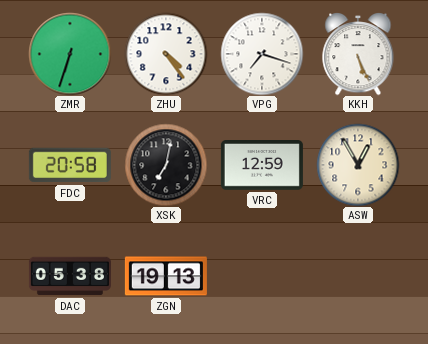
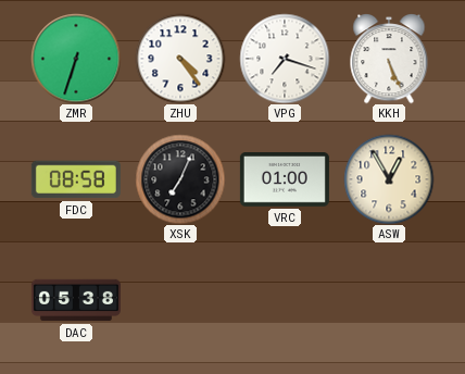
FDC: 20:58 -> 08:58 (76, 179)
XSK: 7:02 -> 7:04 (180, 179)
VRC: 12:59 -> 01:00 (285, 180)
ZGN: 19:13 -> none (166, 276)
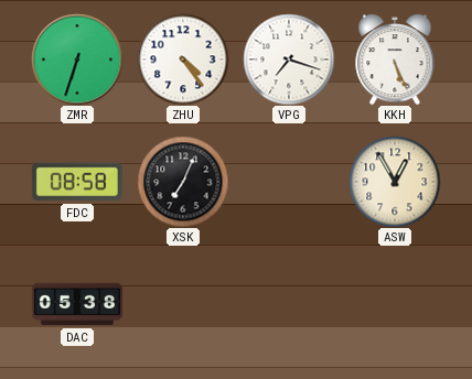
VRC: 01:00 -> none (285, 180)
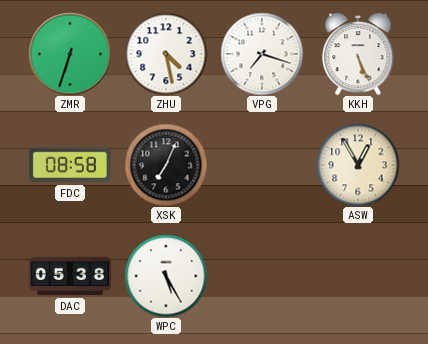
ZHU: 4:24 -> 4:28 (166, 54)
WPC: none -> 5:25 (166, 276)
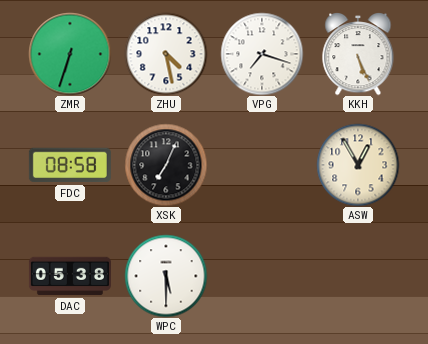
WPC: 5:25 -> 5:30 (166, 276)
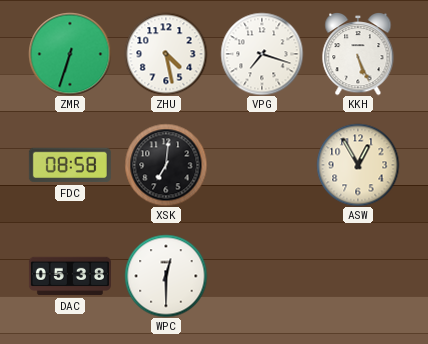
XSK: 7:04 -> 7:01 (166, 165)
WPC: 5:30 -> 12:30 (166, 276)
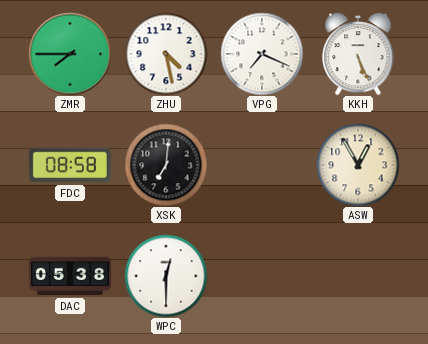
ZMR: 6:33 -> 7:45 (70, 54)
VPG: 7:18 -> 7:19 (262, 54)
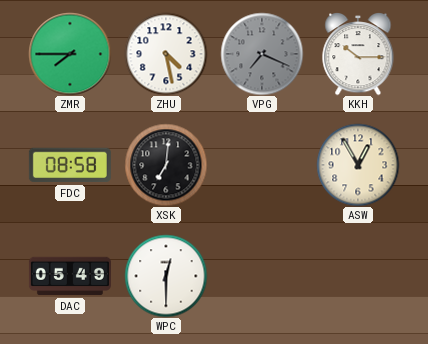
VPG dial: white -> grey (262, 54)
KKH: 5:26 -> 10:15 (358, 54)
DAC: 05:38 -> 05:49 (70, 276)
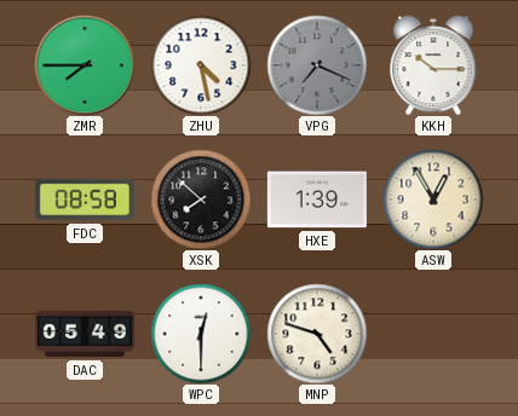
XSK: 7:01 -> 7:52 (201, 200)
HXE: none -> 1:39 (317, 200)
MNP: none -> 4:48 (317, 334)
